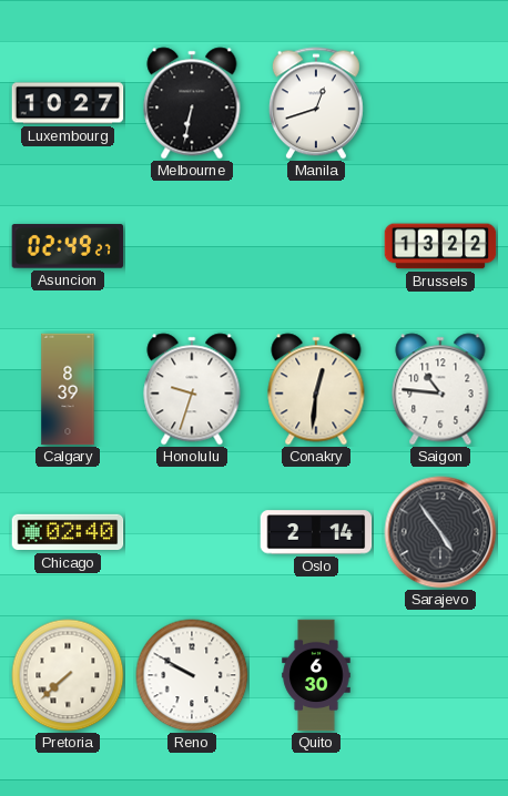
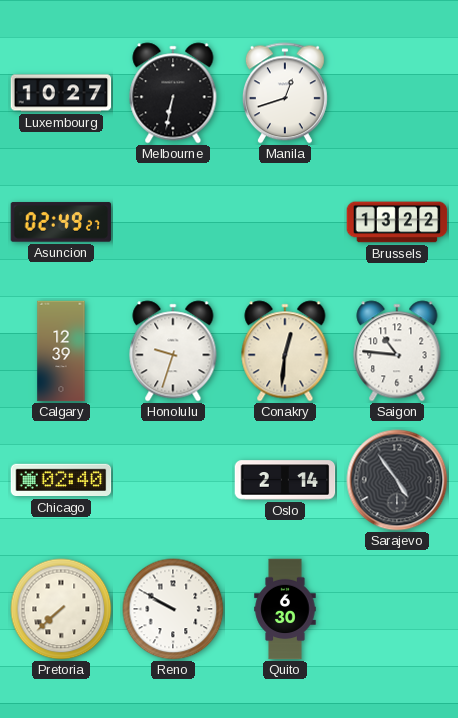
Calgary: 8:39 -> 12:39 (61, 351)
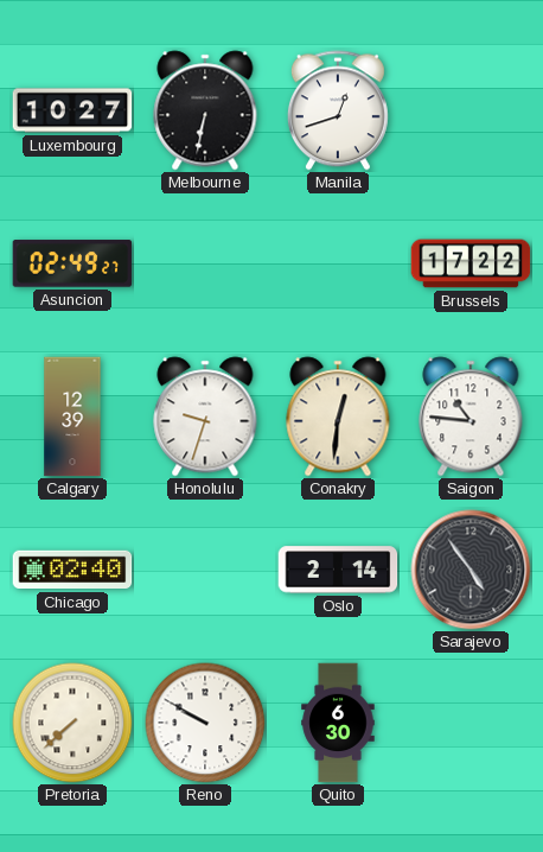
Brussels: 13:22 -> 17:22 (471, 263)
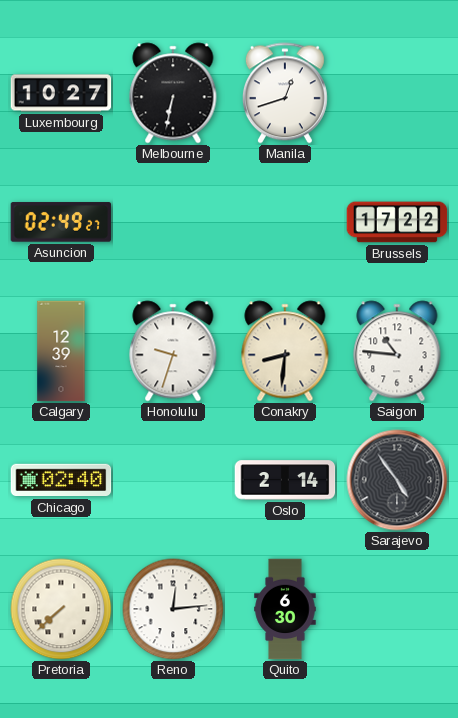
Conakry: 12:31 -> 8:31 (285, 351)
Reno: 9:50 -> 12:14 (173, 609)
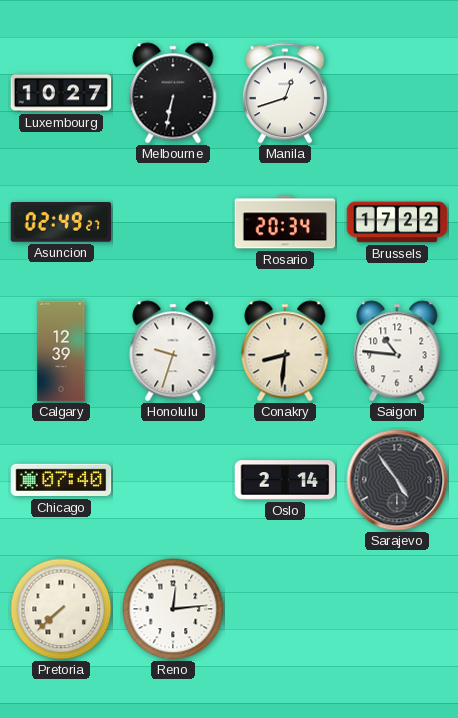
Rosario: none -> 20:34 (285, 222)
Chicago: 02:40 -> 07:40 (61, 480)
Quito: 6:30 -> none (285, 609)
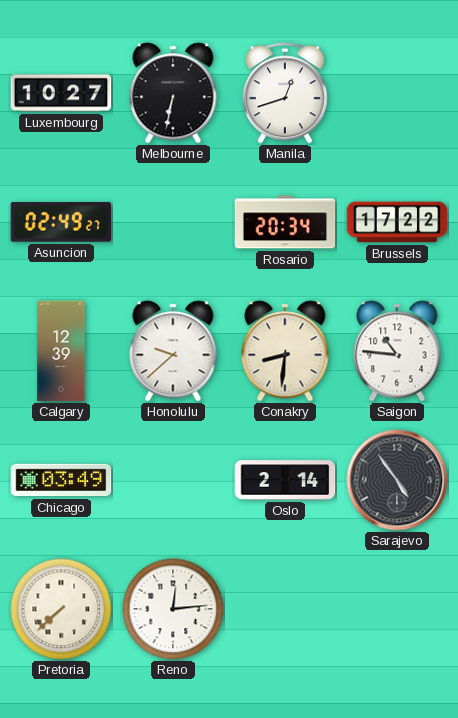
Honolulu: 9:33 -> 9:38 (173, 351)
Chicago: 07:40 -> 03:49 (61, 480)
